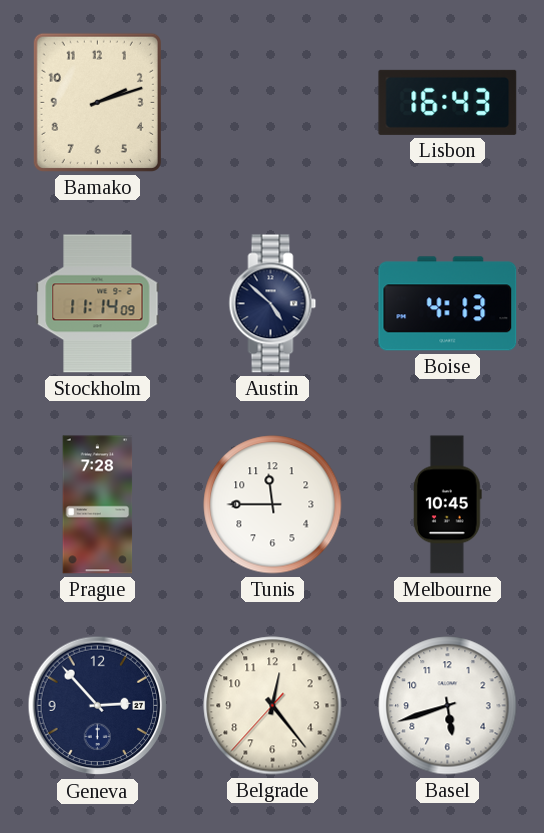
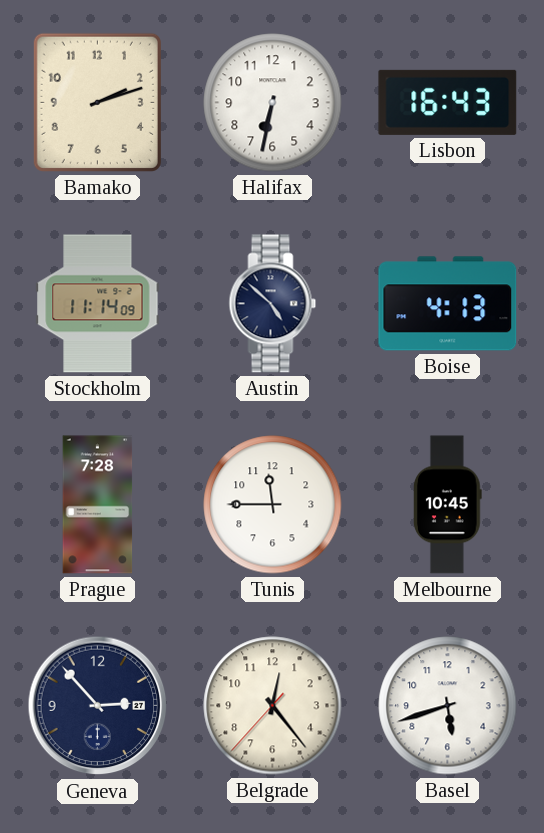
Halifax: none -> 6:32 (273, 103)
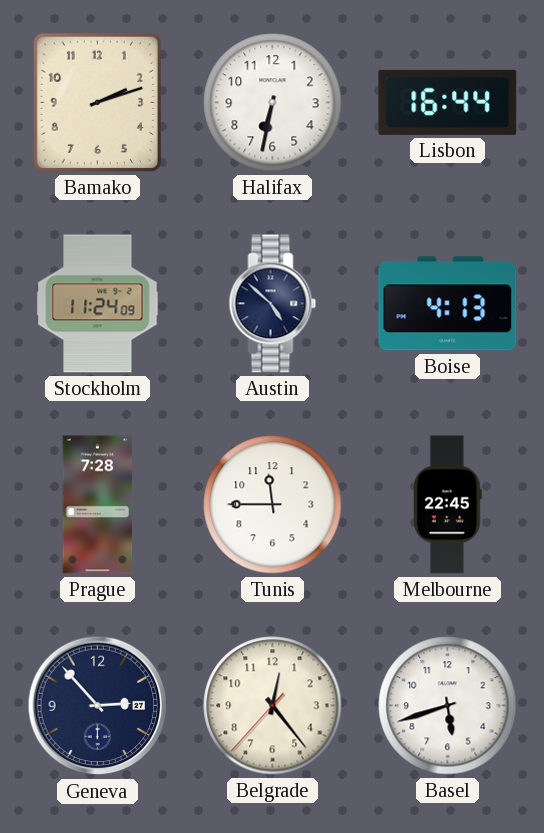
Lisbon: 16:43 -> 16:44 (448, 102)
Stockholm: 11:14 -> 11:24 (98, 304)
Melbourne: 10:45 -> 22:45 (448, 505)
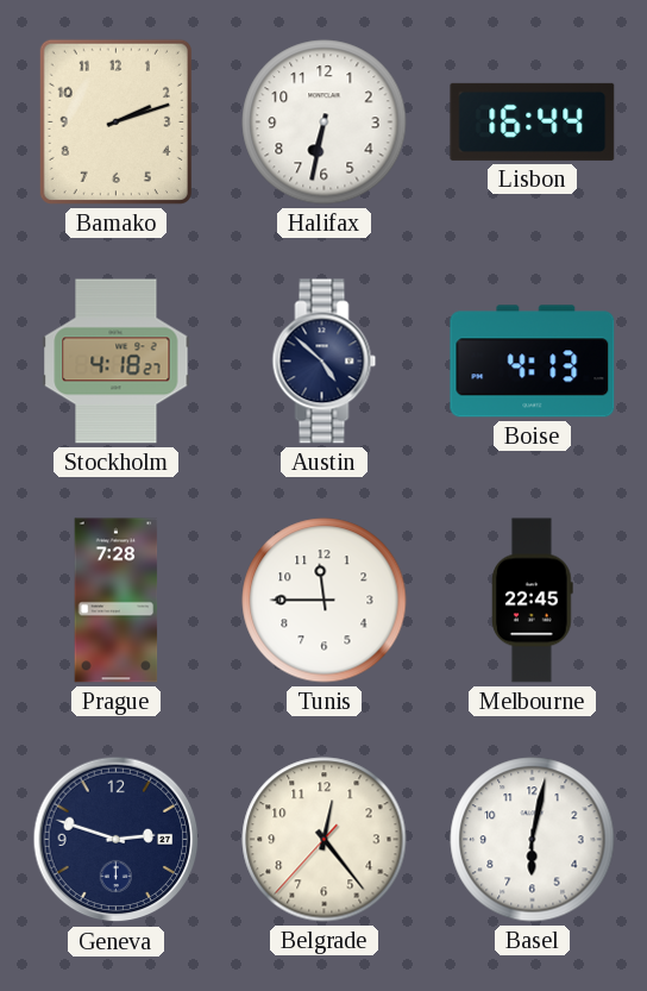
Stockholm: 11:24 -> 4:18 (117, 362)
Geneva: 2:53 -> 2:48 (117, 840)
Basel: 5:42 -> 6:02 (533, 840)
